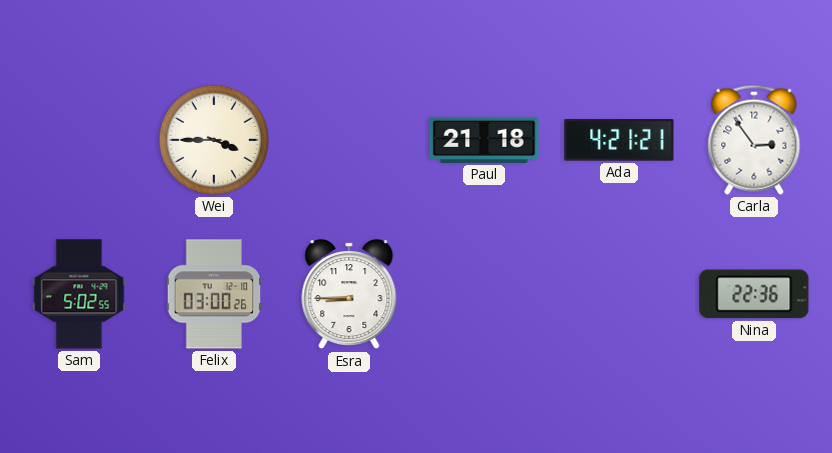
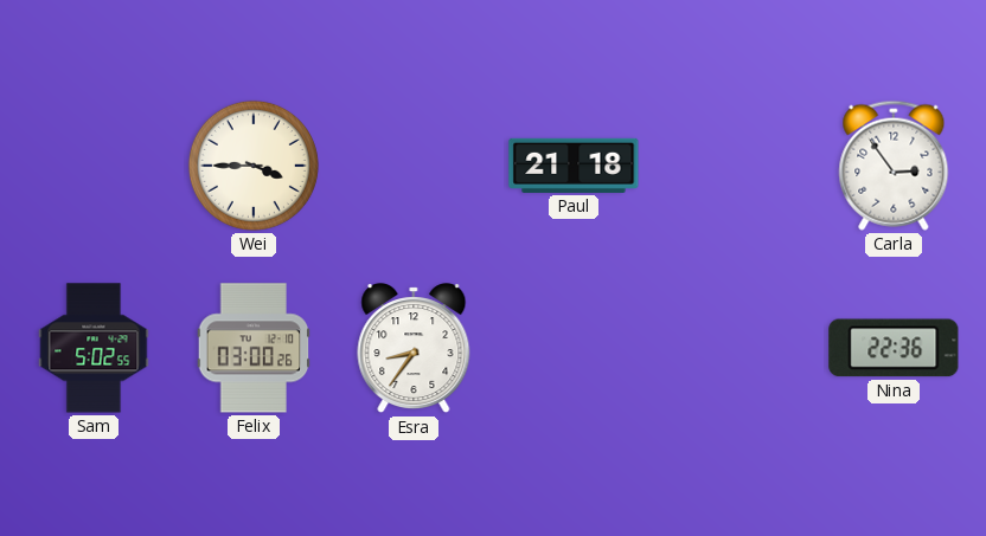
Ada: 4:21 -> none (619, 140)
Esra: 8:45 -> 8:36 (414, 349)
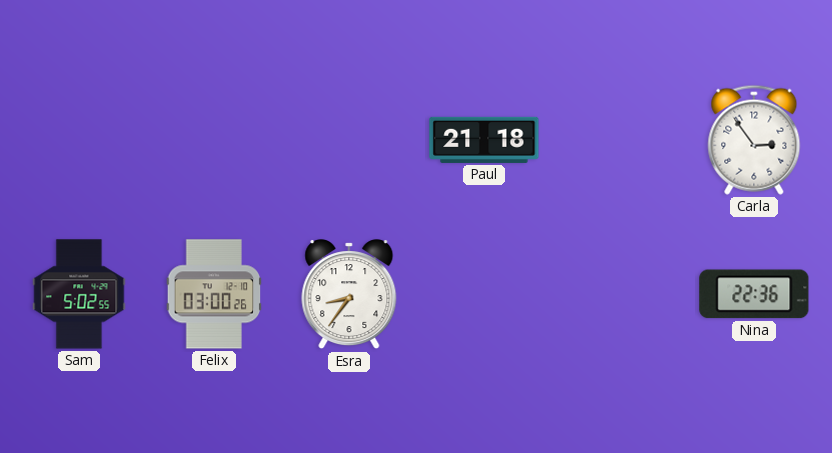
Wei: 3:45 -> none (254, 166)
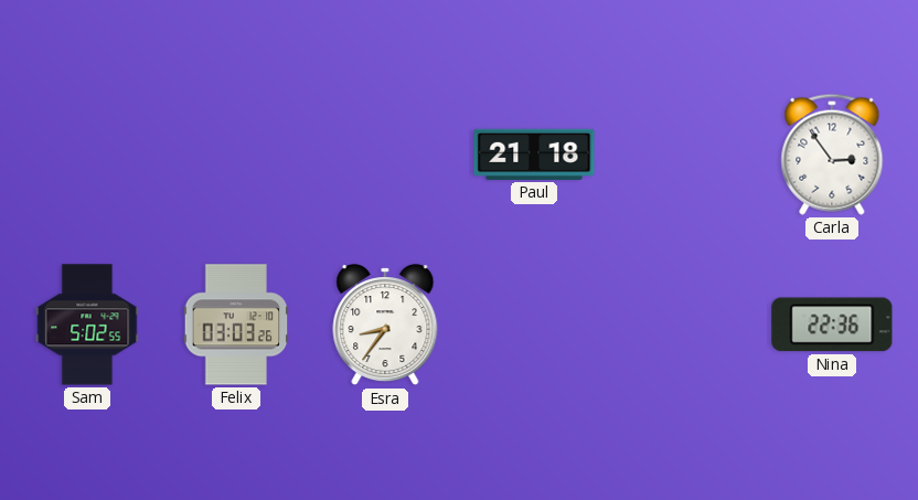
Felix: 03:00 -> 03:03 (236, 325)
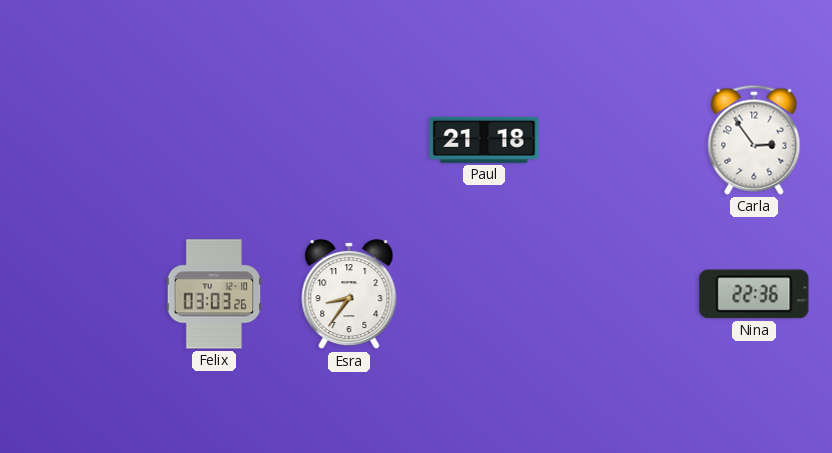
Sam: 5:02 -> none (87, 325)
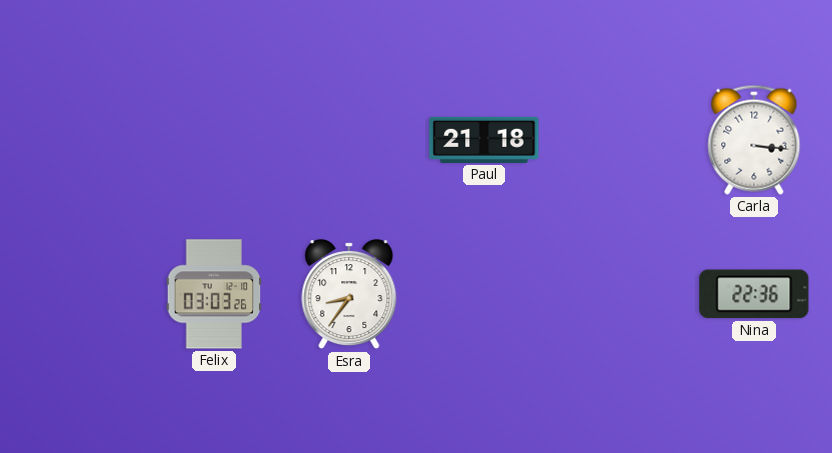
Carla: 2:54 -> 3:16 (754, 140)
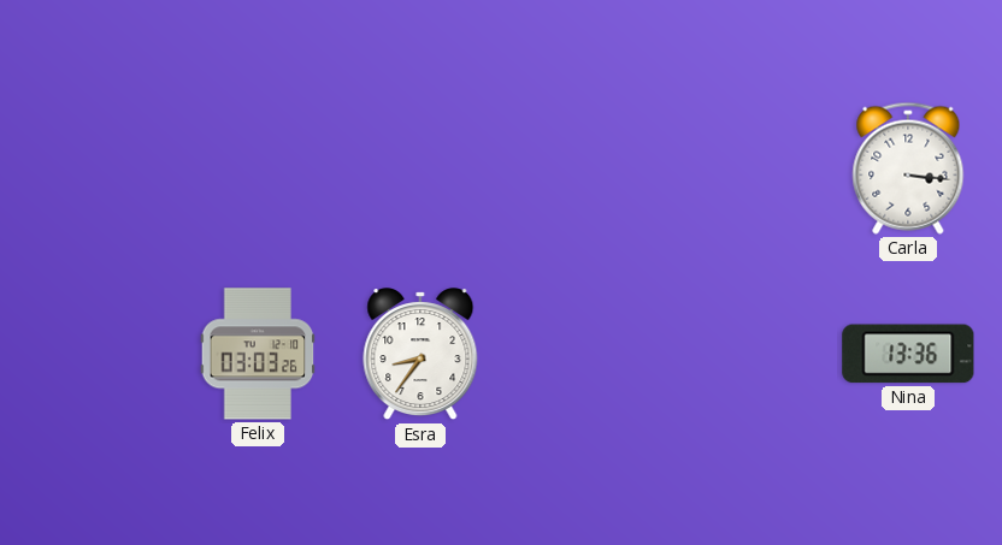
Paul: 21:18 -> none (484, 140)
Nina: 22:36 -> 13:36 (908, 354)
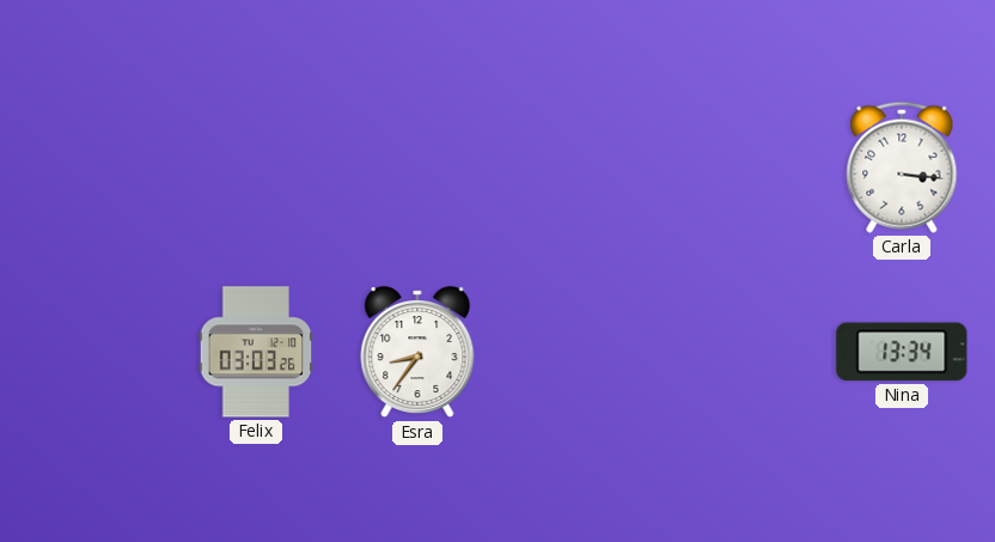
Nina: 13:36 -> 13:34 (902, 352)
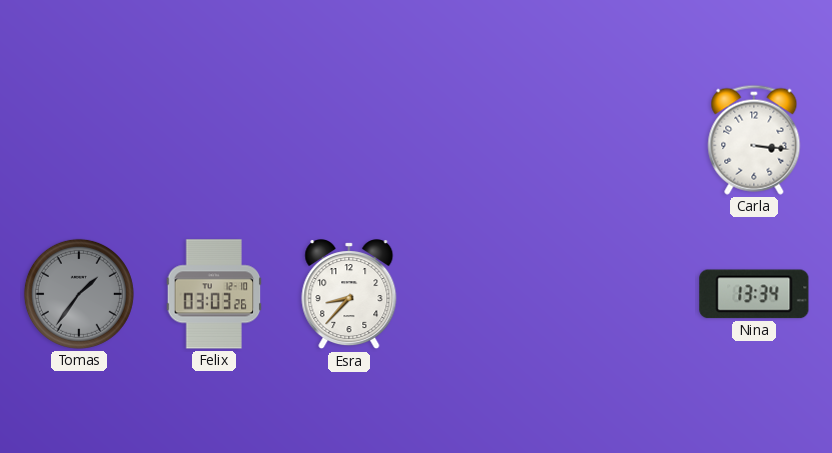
Tomas: none -> 1:36 (79, 294)
Esra: 8:36 -> 8:37 (349, 295)
